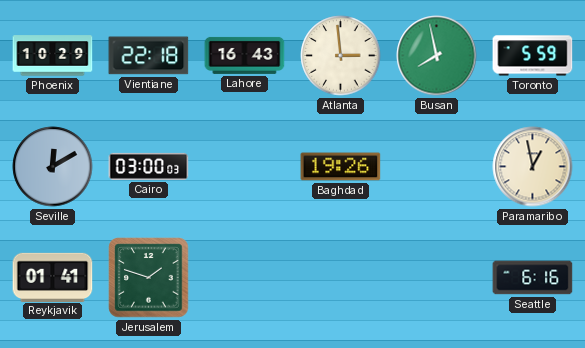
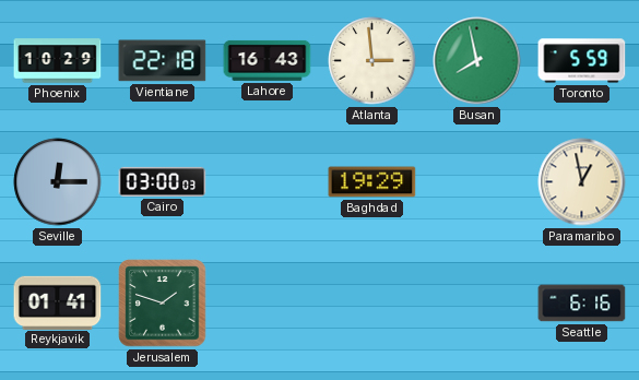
Seville: 12:10 -> 12:15 (58, 182)
Baghdad: 19:26 -> 19:29 (372, 182)
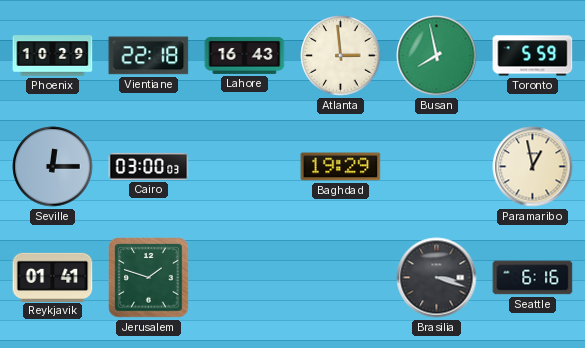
Brasilia: none -> 3:18 (437, 278)
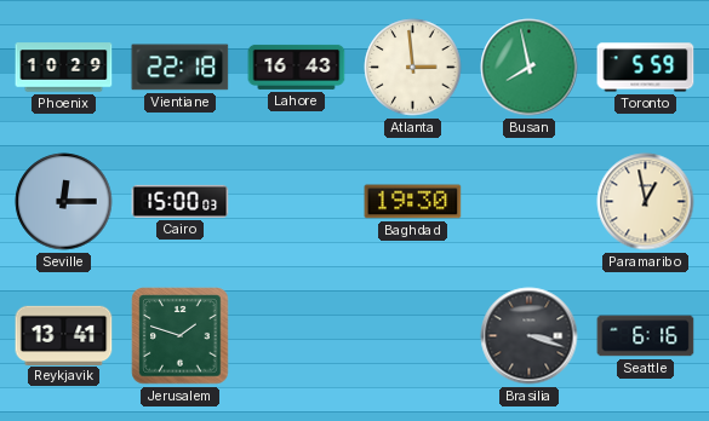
Cairo: 03:00 -> 15:00 (181, 201)
Baghdad: 19:29 -> 19:30 (413, 202)
Reykjavik: 01:41 -> 13:41 (64, 335)
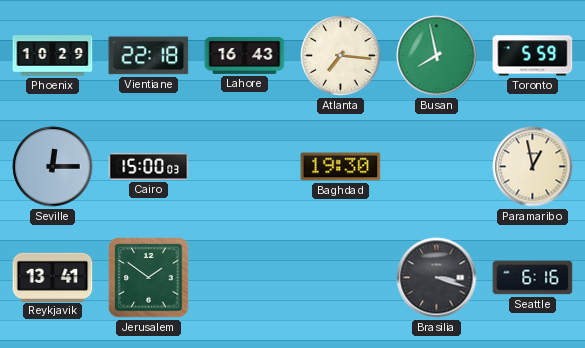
Atlanta: 2:59 -> 7:16 (341, 56)
Jerusalem: 1:48 -> 1:51 (149, 278)
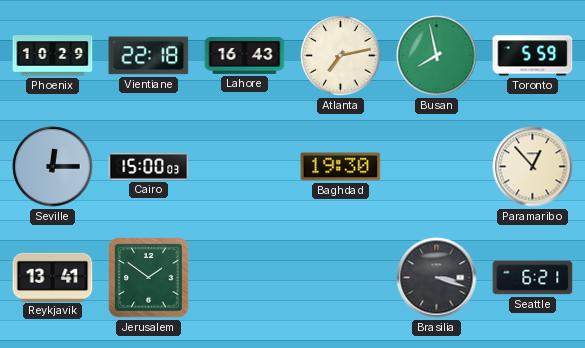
Atlanta: 7:16 -> 7:13 (341, 56)
Paramaribo: 12:58 -> 12:53 (533, 167)
Seattle: 6:16 -> 6:21 (533, 278)
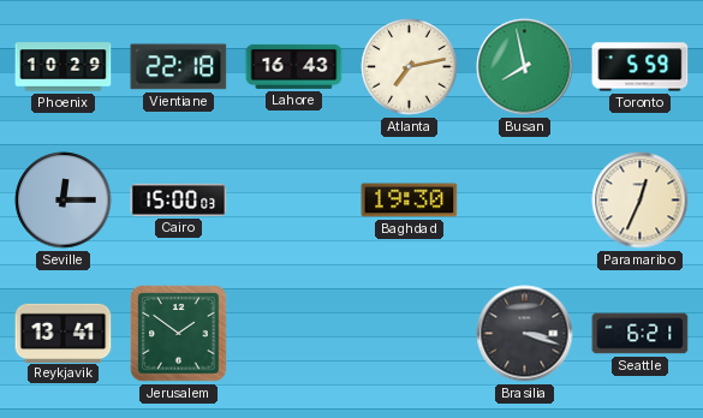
Paramaribo: 12:53 -> 12:34 (641, 201)
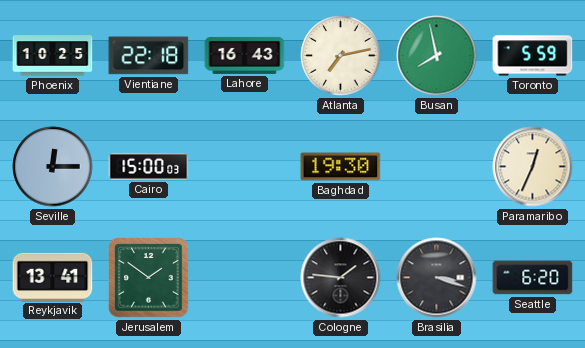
Phoenix: 10:29 -> 10:25 (53, 56)
Cologne: none -> 1:46 (341, 278)
Seattle: 6:21 -> 6:20 (533, 278)
